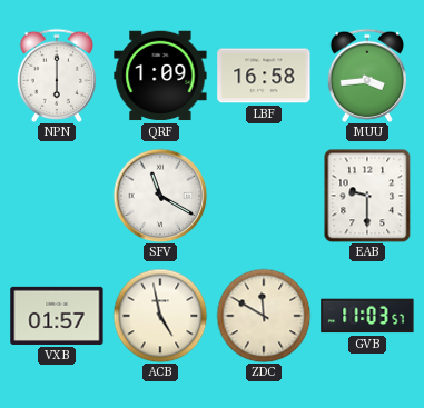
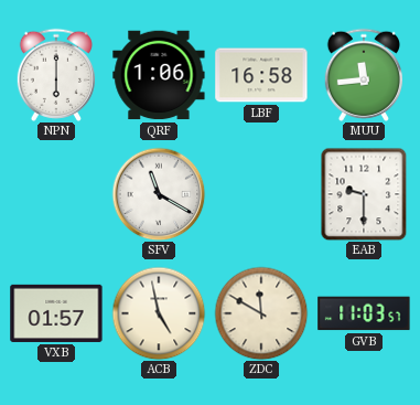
QRF: 1:09 -> 1:06 (159, 75)
MUU: 3:44 -> 11:44 (364, 75)
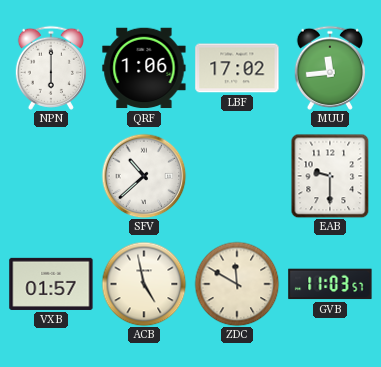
LBF: 16:58 -> 17:02 (237, 68)
SFV: 11:20 -> 10:38 (144, 176)
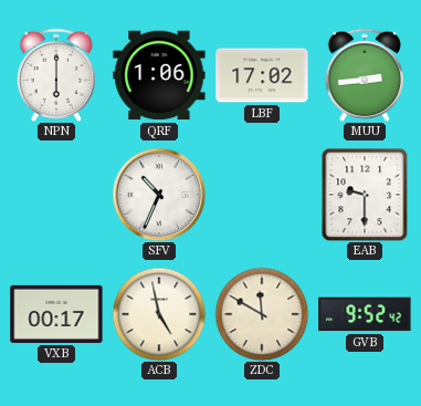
MUU: 11:44 -> 2:44 (365, 75)
SFV: 10:38 -> 10:34 (159, 195)
VXB: 01:57 -> 00:17 (56, 314)
GVB: 11:03 -> 9:52 (365, 314)
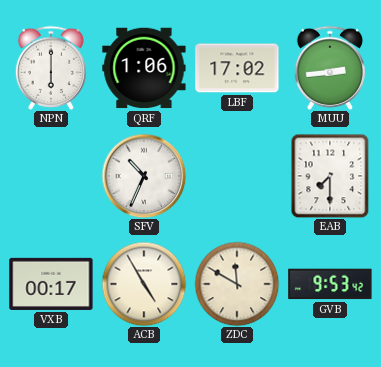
EAB: 9:30 -> 7:30 (330, 176)
ACB: 4:58 -> 4:55 (144, 284)
GVB: 9:52 -> 9:53 (330, 284)
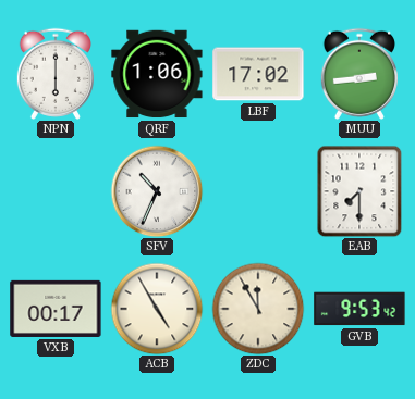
ZDC: 11:50 -> 11:55 (258, 309)
